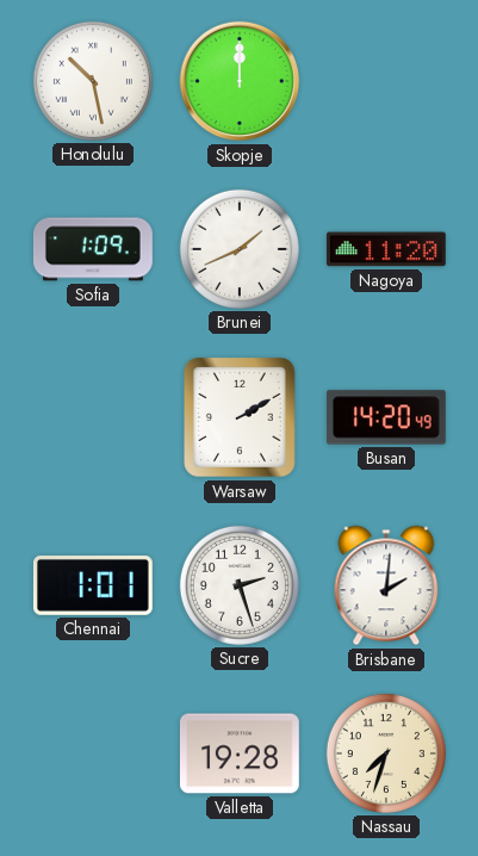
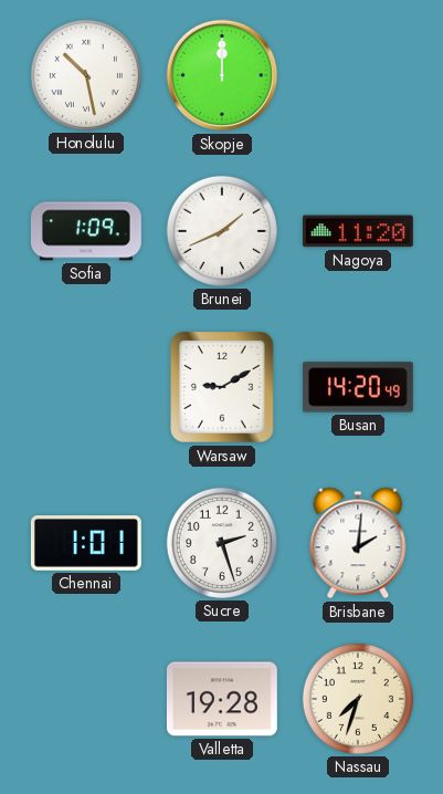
Warsaw: 2:10 -> 9:10 (223, 388)
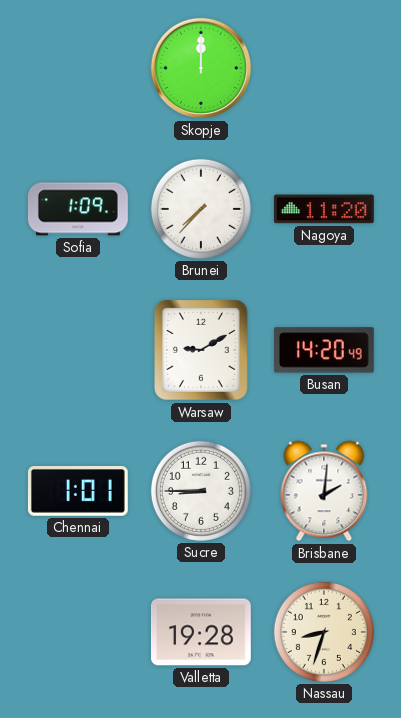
Honolulu: 10:28 -> none (86, 75)
Brunei: 1:41 -> 7:37 (201, 209)
Sucre: 2:27 -> 8:45 (201, 491)
Nassau: 7:33 -> 8:33 (324, 632)
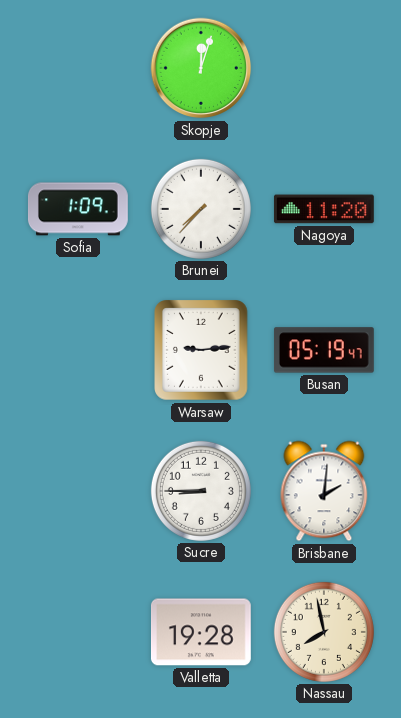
Skopje: 12:00 -> 12:03 (201, 68)
Warsaw: 9:10 -> 9:14 (202, 351)
Busan: 14:20 -> 05:19 (324, 350)
Chennai: 1:01 -> none (78, 492)
Nassau: 8:33 -> 7:58 (324, 632)
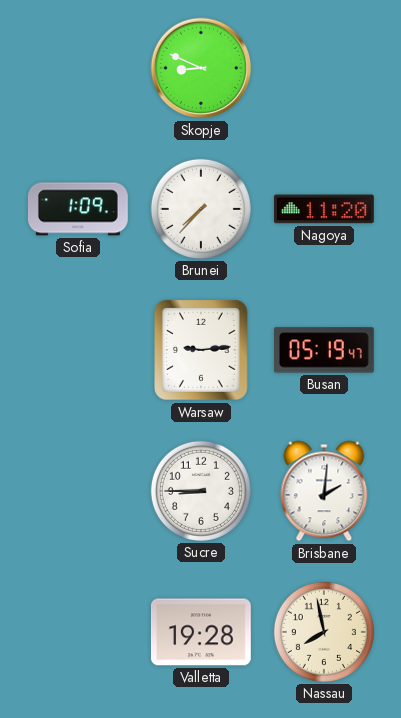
Skopje: 12:03 -> 8:49 (201, 68)
